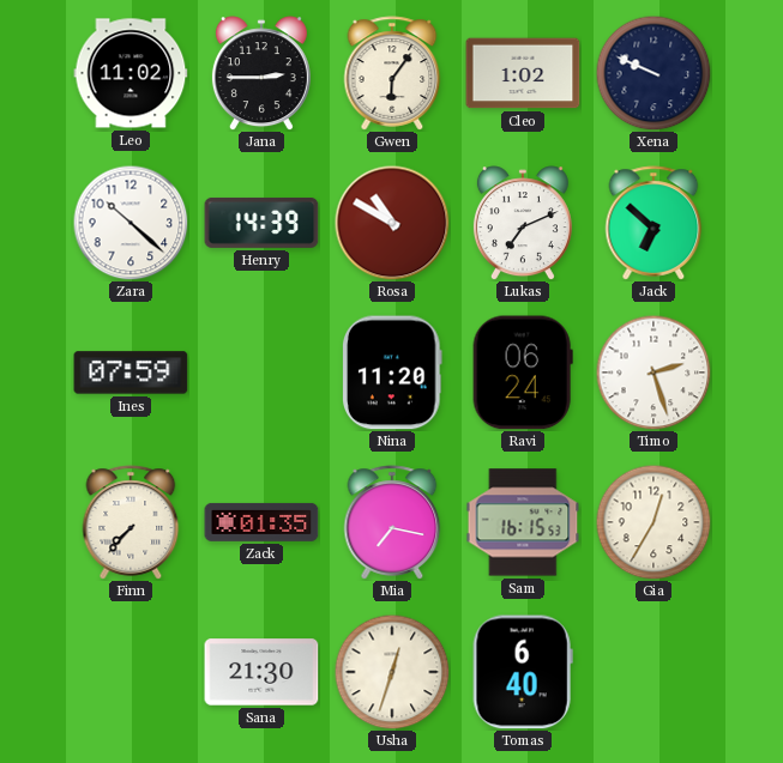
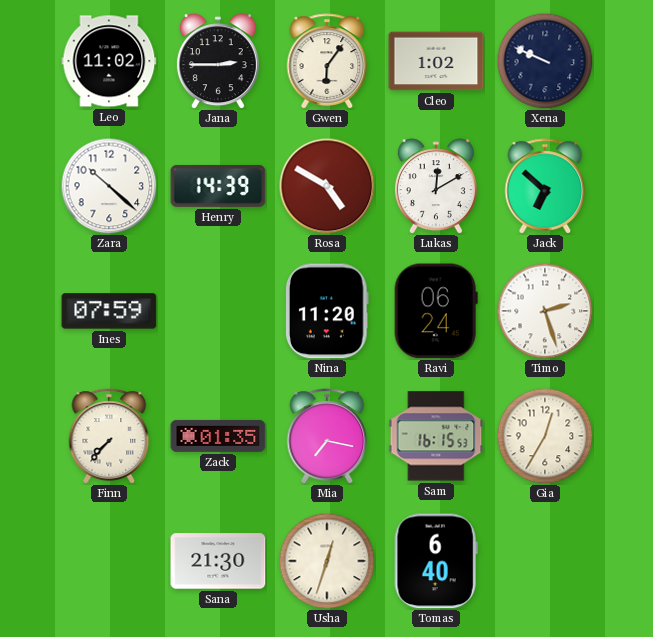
Rosa: 10:50 -> 4:50 (327, 186)
Lukas: 7:11 -> 12:10 (436, 186)
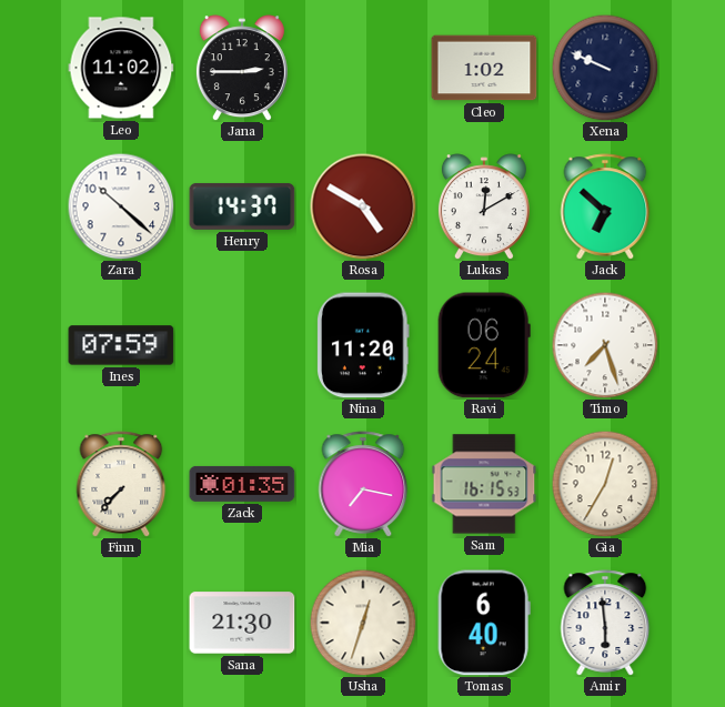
Gwen: 6:06 -> none (327, 61)
Henry: 14:39 -> 14:37 (242, 206)
Timo: 2:27 -> 7:27 (605, 345)
Amir: none -> 5:59 (605, 623)
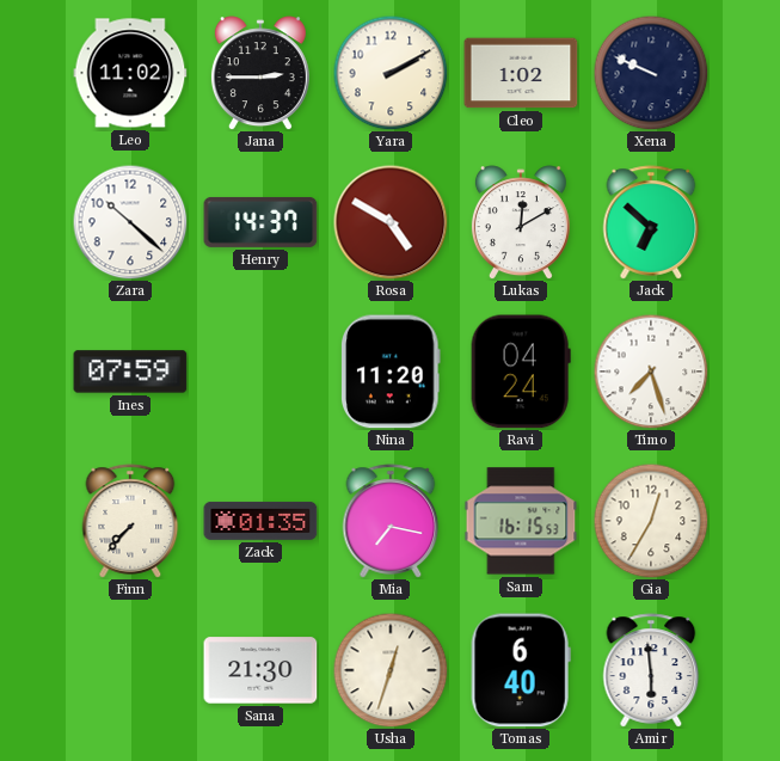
Yara: none -> 2:10 (391, 73)
Ravi: 06:24 -> 04:24 (521, 372)
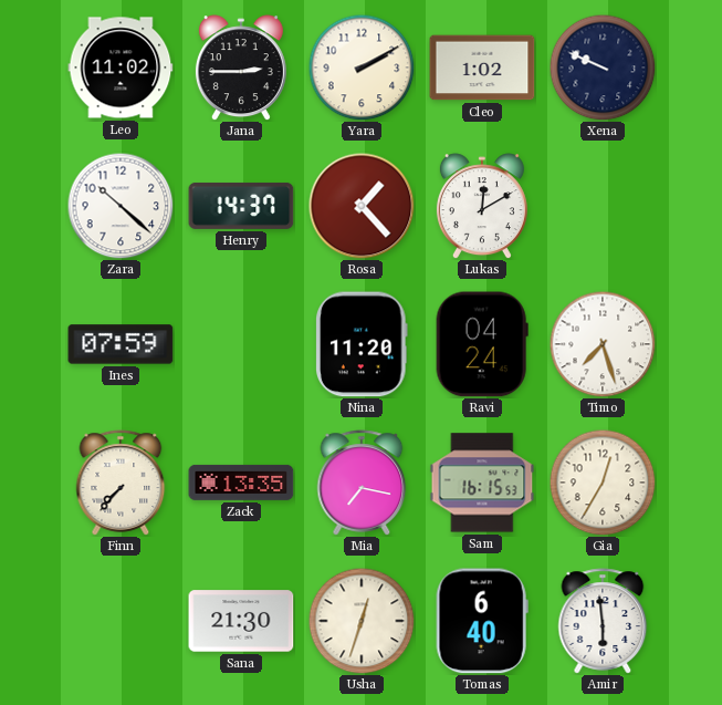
Rosa: 4:50 -> 1:23 (362, 206)
Jack: 6:52 -> none (651, 222)
Zack: 01:35 -> 13:35 (241, 483)
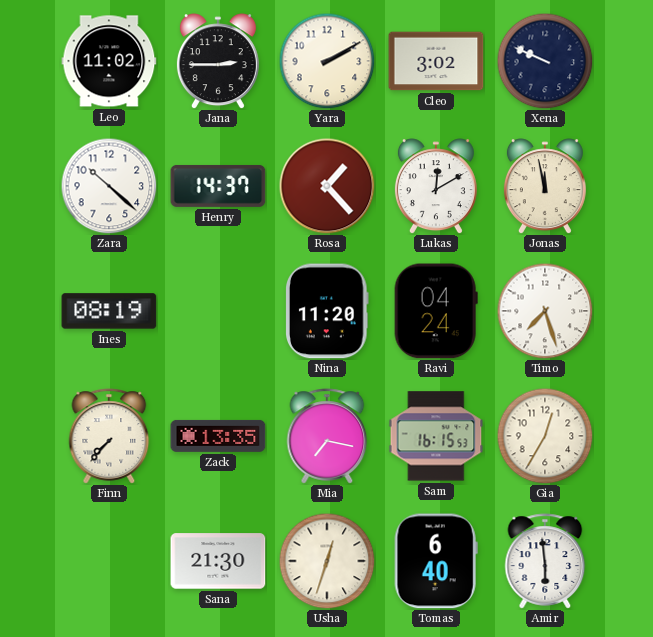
Cleo: 1:02 -> 3:02 (436, 61)
Jonas: none -> 11:58 (545, 186)
Ines: 07:59 -> 08:19 (109, 311)
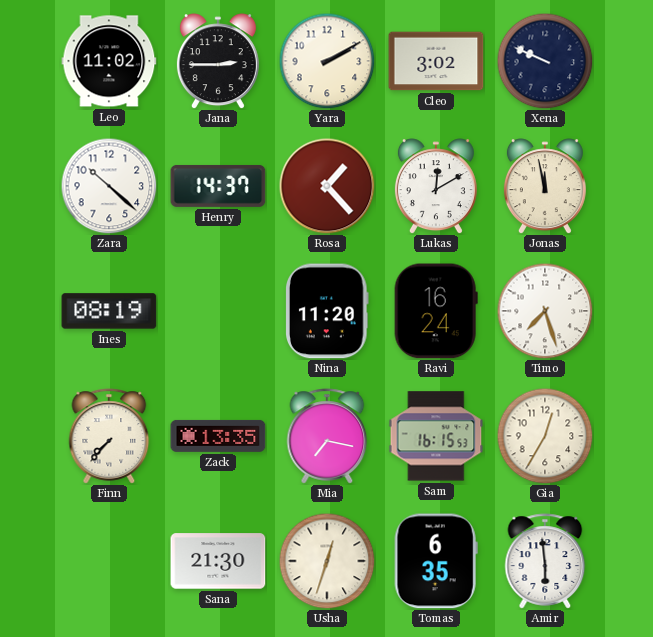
Ravi: 04:24 -> 16:24 (436, 311)
Tomas: 6:40 -> 6:35 (436, 561)
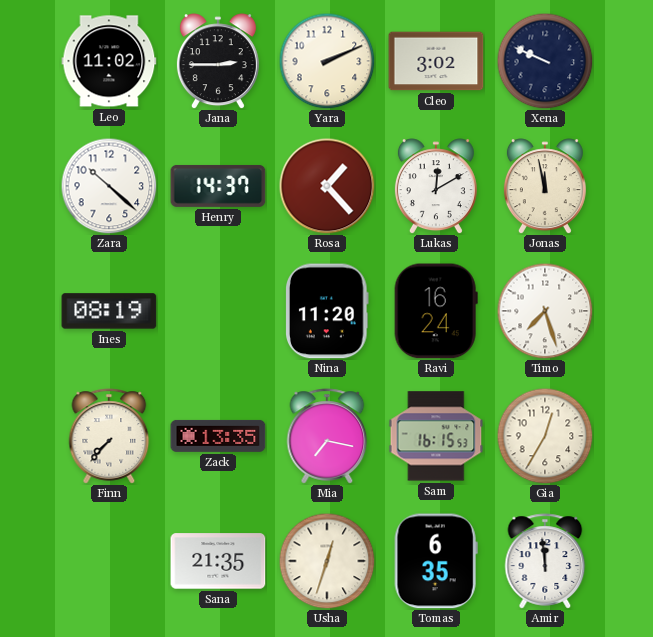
Yara: 2:10 -> 2:11 (327, 61)
Sana: 21:30 -> 21:35 (218, 561)
Amir: 5:59 -> 11:59 (545, 561)
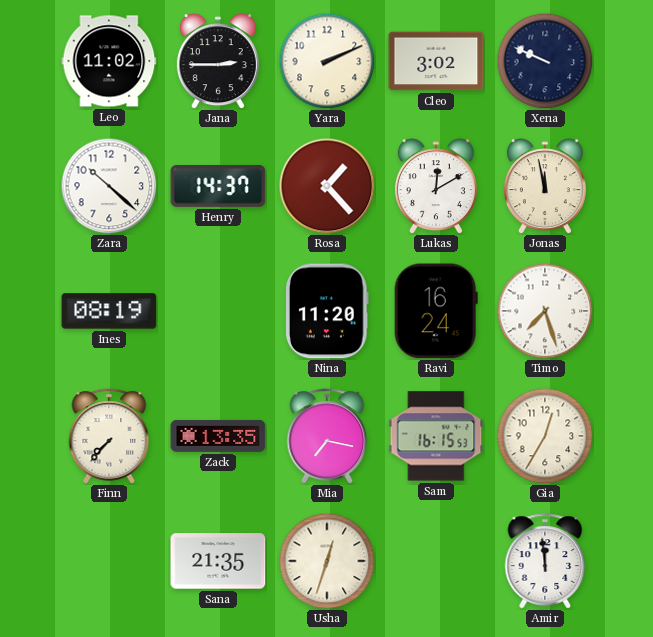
Tomas: 6:35 -> none (436, 561)
